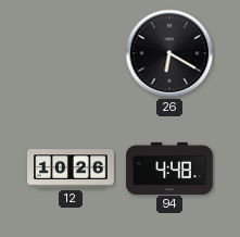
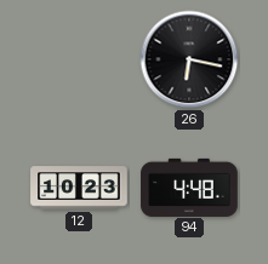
26: 6:20 -> 6:17 (189, 59)
12: 10:26 -> 10:23 (79, 188)
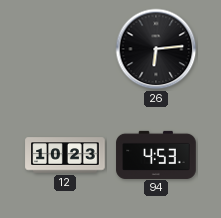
26: 6:17 -> 6:14 (156, 49)
94: 4:48 -> 4:53 (156, 154)
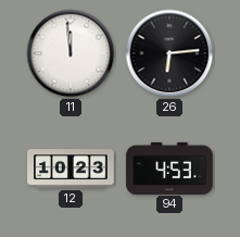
11: none -> 11:59 (71, 53)
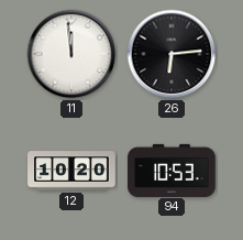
12: 10:23 -> 10:20 (71, 171)
94: 4:53 -> 10:53 (172, 170)
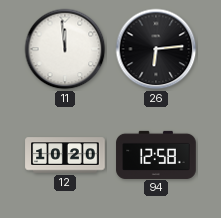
94: 10:53 -> 12:58 (156, 154)
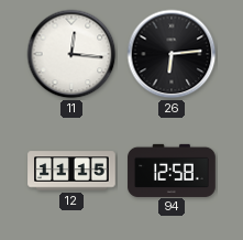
11: 11:59 -> 12:16 (71, 54)
12: 10:20 -> 11:15 (71, 171)
